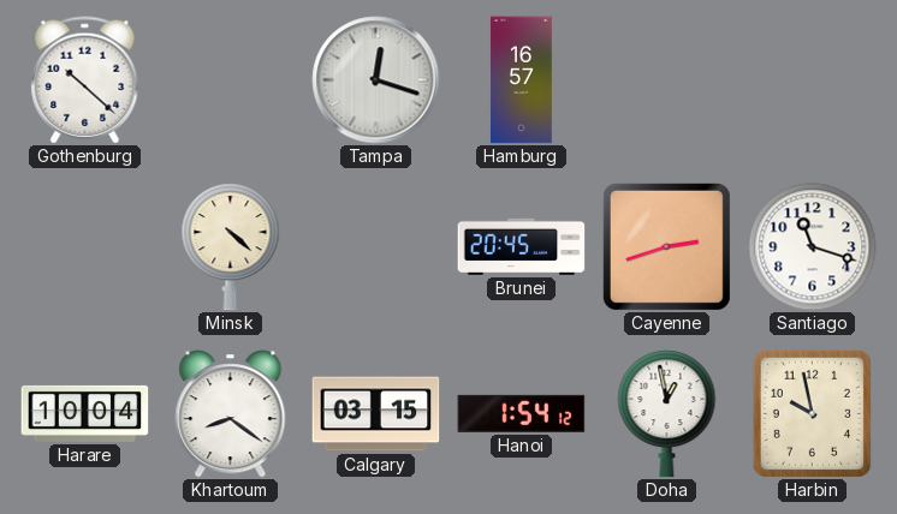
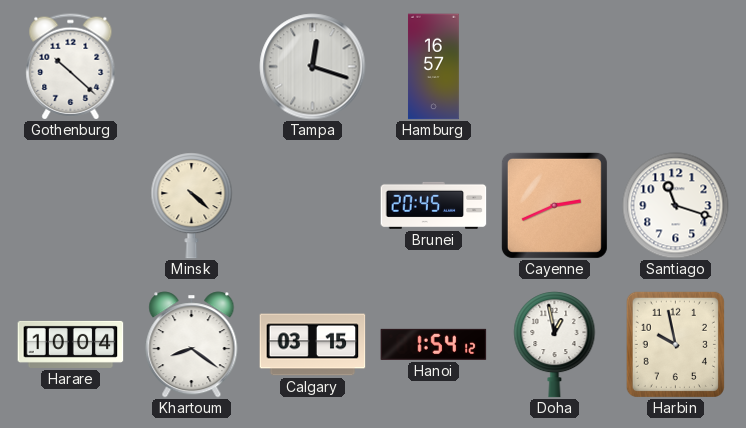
Cayenne: 2:42 -> 2:41 (554, 205)
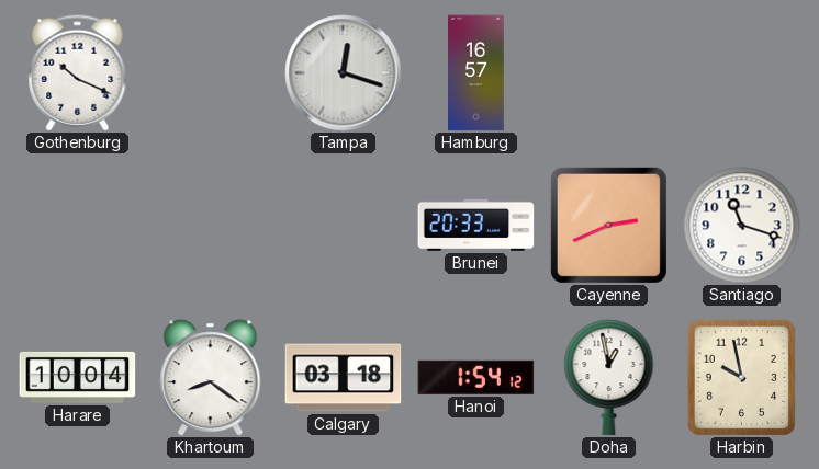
Gothenburg: 10:22 -> 10:19 (78, 73)
Minsk: 4:22 -> none (192, 206)
Brunei: 20:45 -> 20:33 (476, 225)
Calgary: 03:15 -> 03:18 (344, 378)
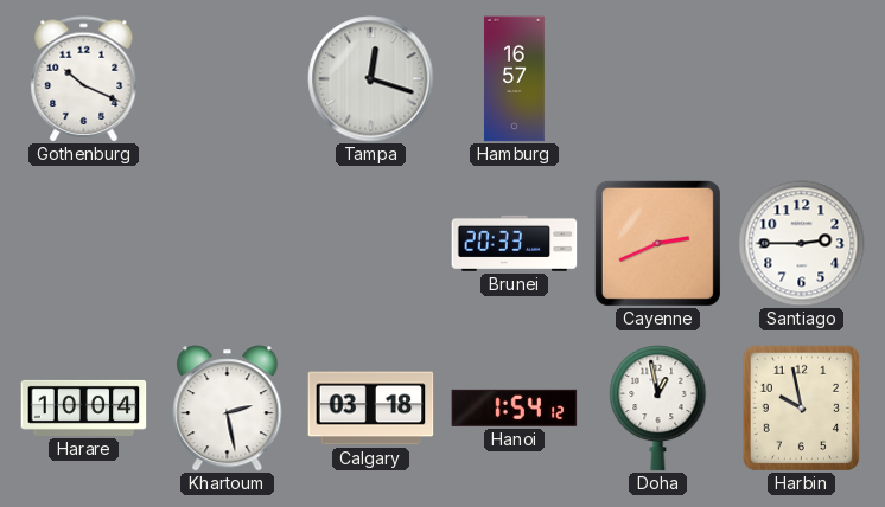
Santiago: 11:18 -> 2:45 (802, 244)
Khartoum: 8:21 -> 2:28 (228, 409)
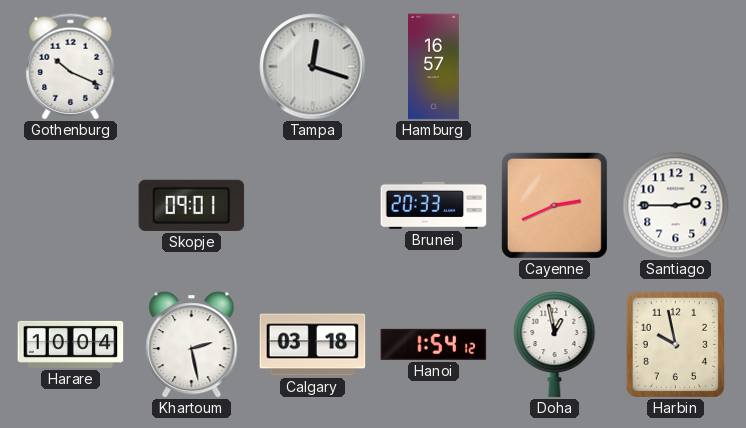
Skopje: none -> 09:01 (192, 205)
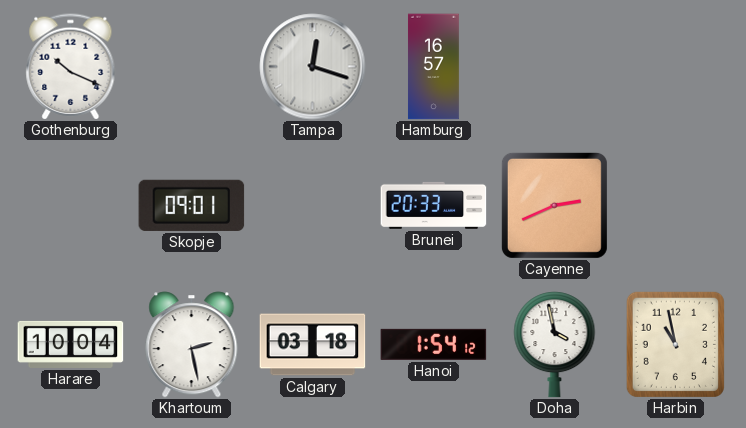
Santiago: 2:45 -> none (676, 206)
Doha: 12:58 -> 3:58 (555, 345)
Harbin: 9:58 -> 10:58 (675, 344)
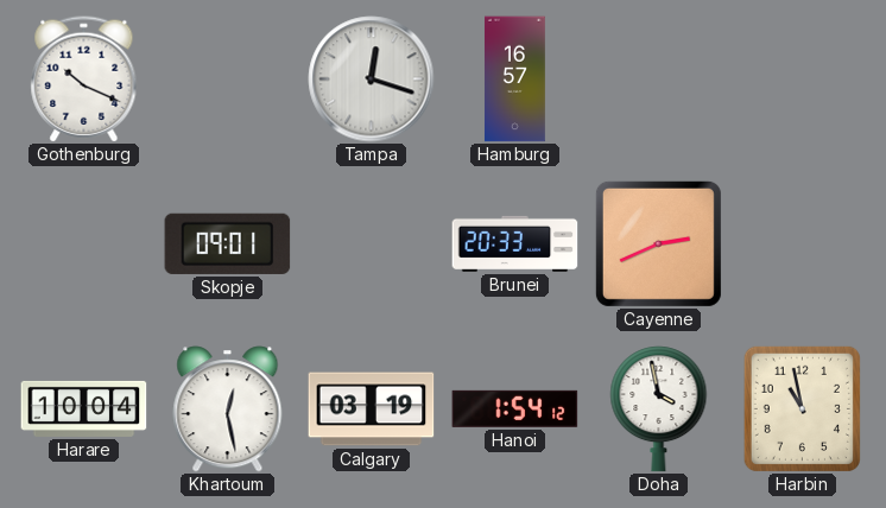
Khartoum: 2:28 -> 12:28 (228, 409)
Calgary: 03:18 -> 03:19 (372, 409)
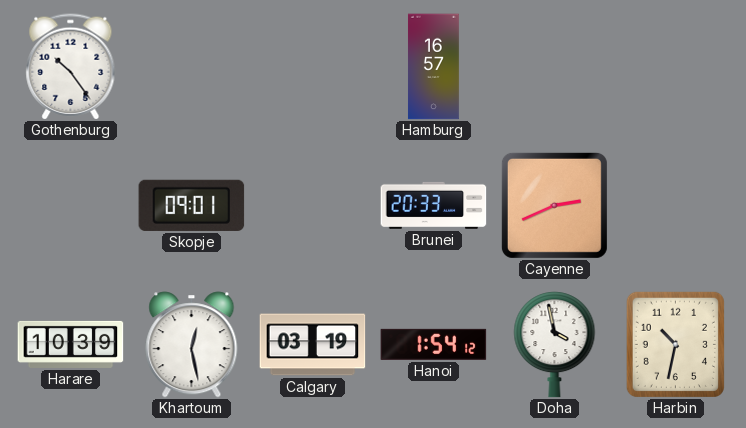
Gothenburg: 10:19 -> 10:24 (71, 67)
Tampa: 12:18 -> none (372, 80)
Harare: 10:04 -> 10:39 (71, 344)
Harbin: 10:58 -> 10:32 (675, 344)
